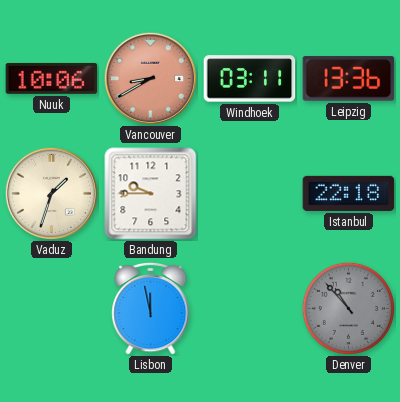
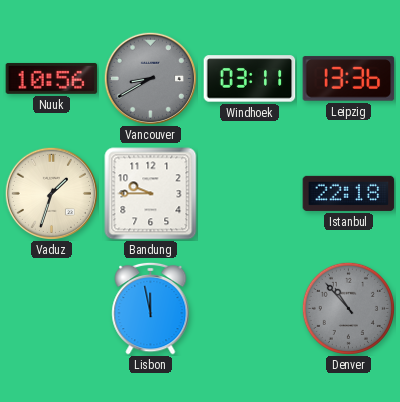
Nuuk: 10:06 -> 10:56 (52, 78)
Vancouver dial: salmon -> grey (150, 78)
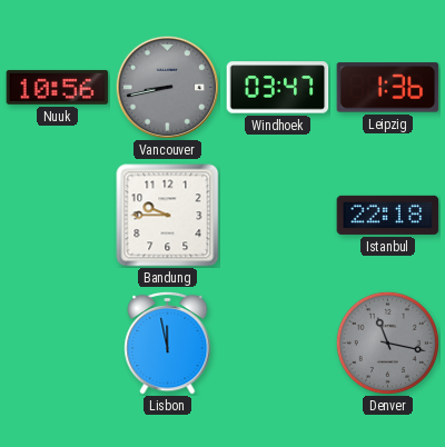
Vancouver: 8:40 -> 8:43 (167, 87)
Windhoek: 03:11 -> 03:47 (278, 88)
Leipzig: 13:36 -> 1:36 (388, 88)
Vaduz: 1:33 -> none (51, 193)
Denver: 10:53 -> 11:17 (387, 342)
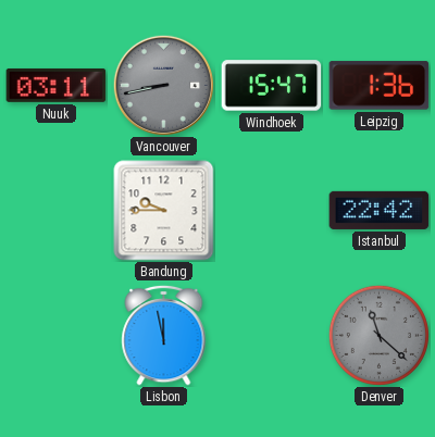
Nuuk: 10:56 -> 03:11 (57, 85)
Windhoek: 03:47 -> 15:47 (272, 86)
Istanbul: 22:18 -> 22:42 (380, 210)
Denver: 11:17 -> 11:22 (378, 335)
